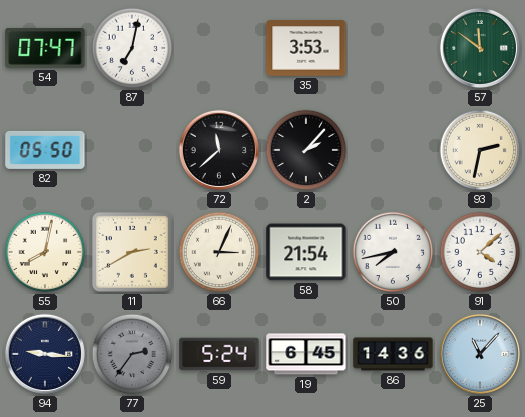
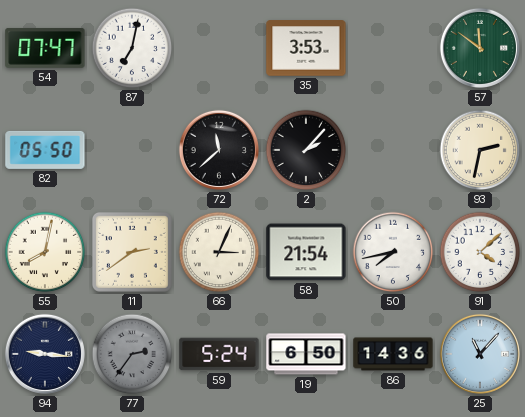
11: 2:40 -> 2:39 (132, 252)
19: 6:45 -> 6:50 (306, 354)
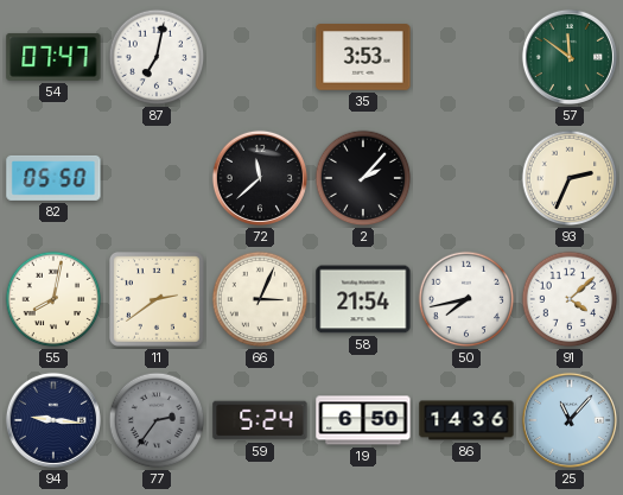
93: 2:32 -> 2:34 (570, 178)
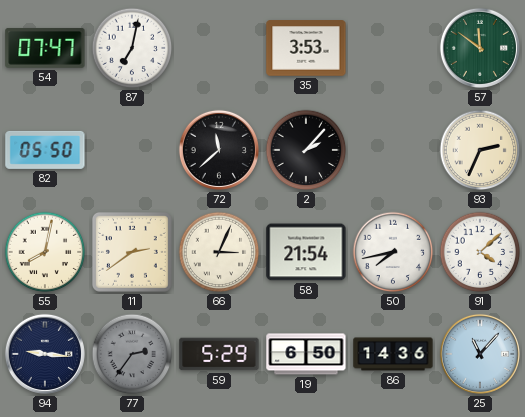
59: 5:24 -> 5:29 (219, 354)
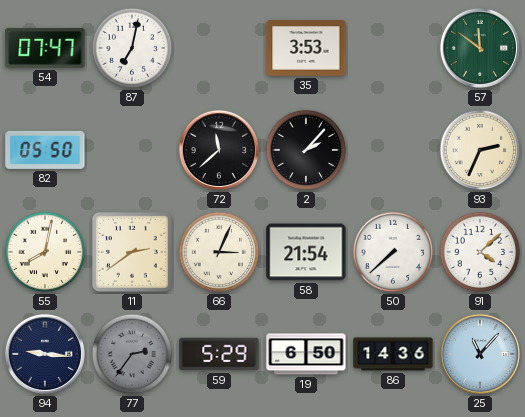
50: 7:43 -> 7:38 (393, 252)
